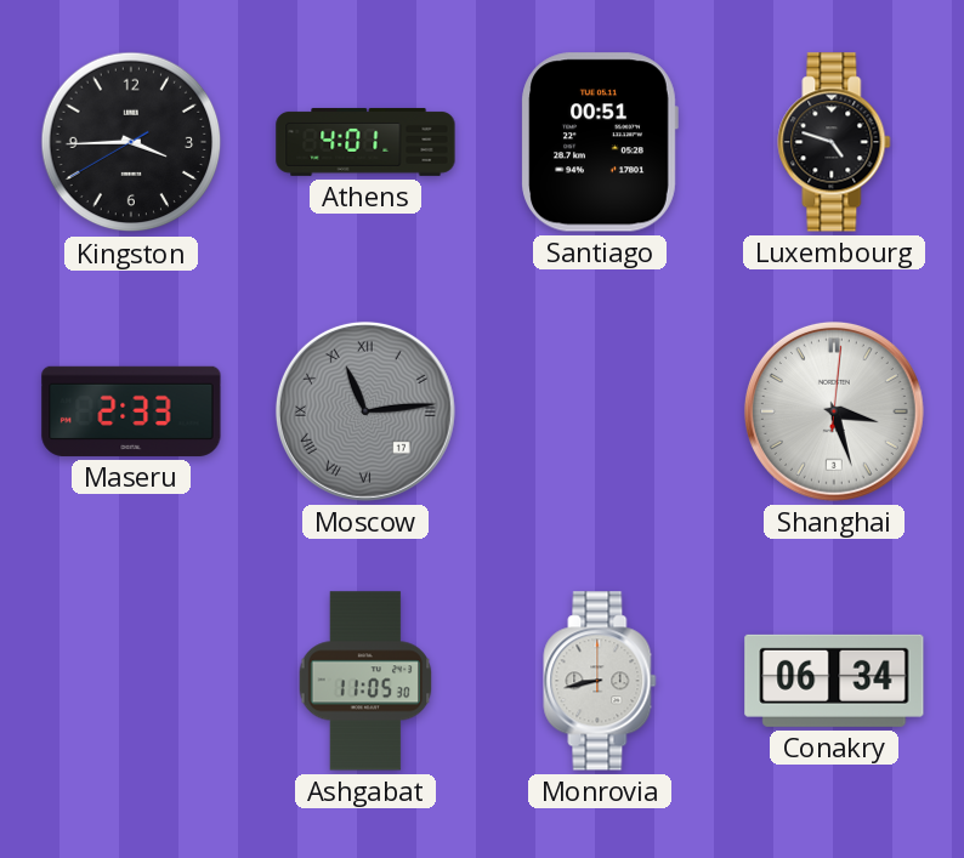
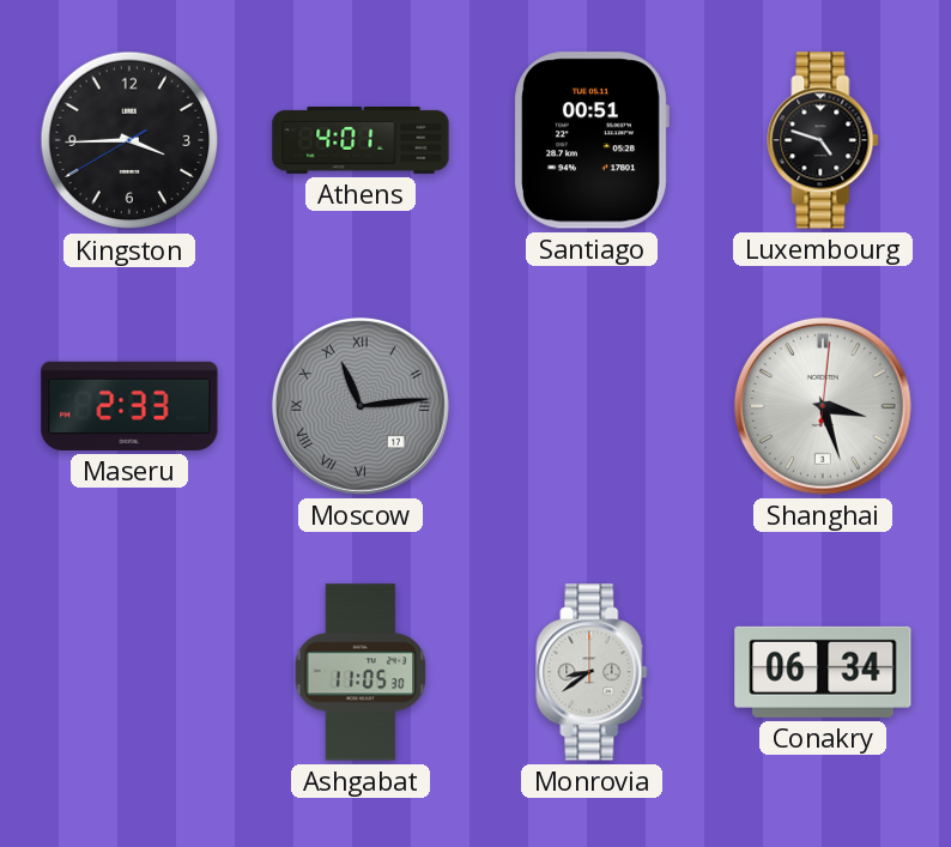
Monrovia: 8:43 -> 8:39 (592, 672)
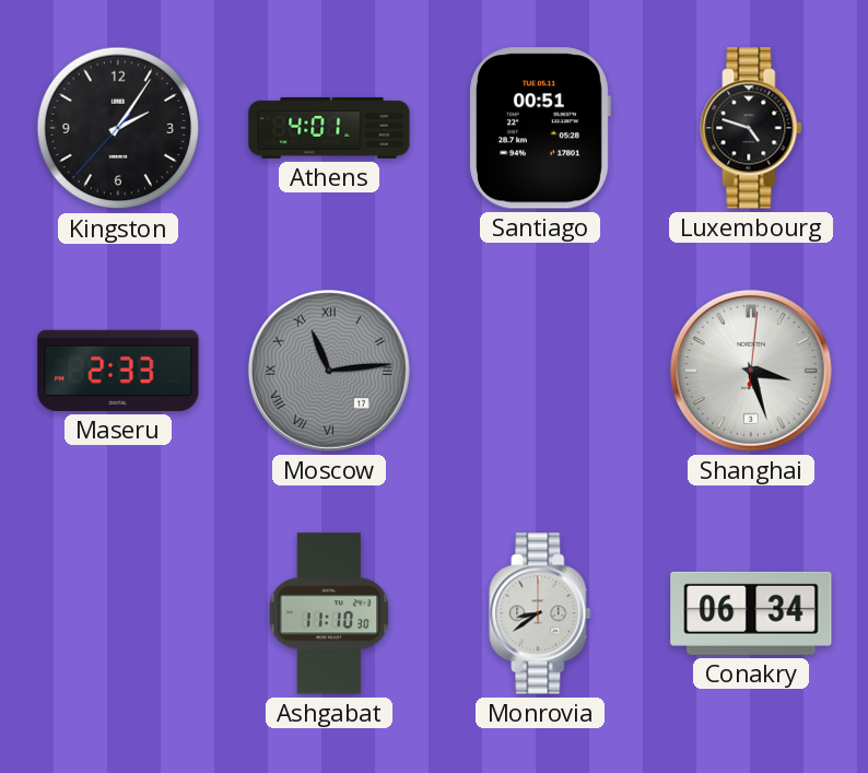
Kingston: 3:44 -> 2:05 (118, 128)
Ashgabat: 11:05 -> 11:10 (329, 613)
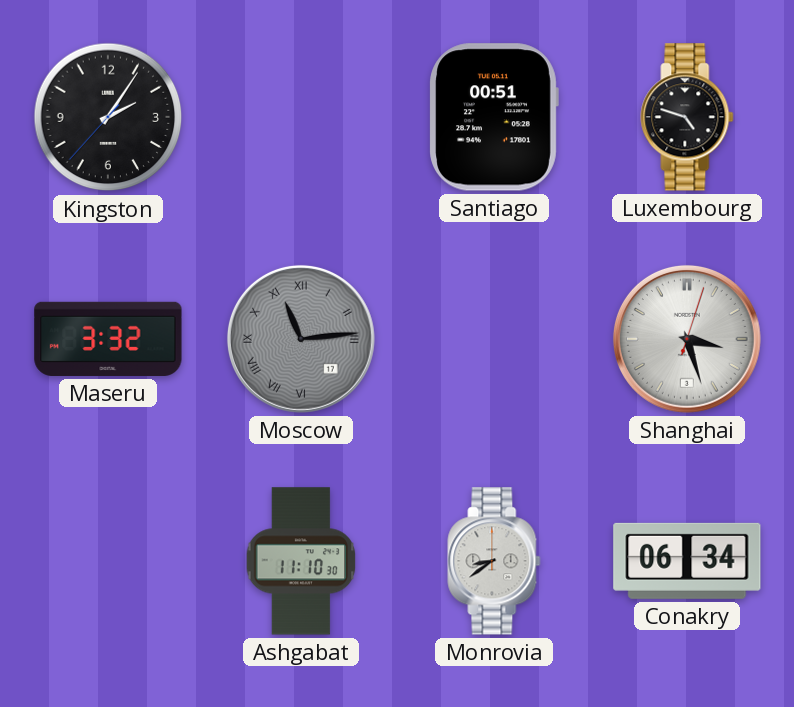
Athens: 4:01 -> none (329, 128)
Maseru: 2:33 -> 3:32 (108, 339)
Shanghai: 3:27:01 -> 3:27:03 (687, 339)
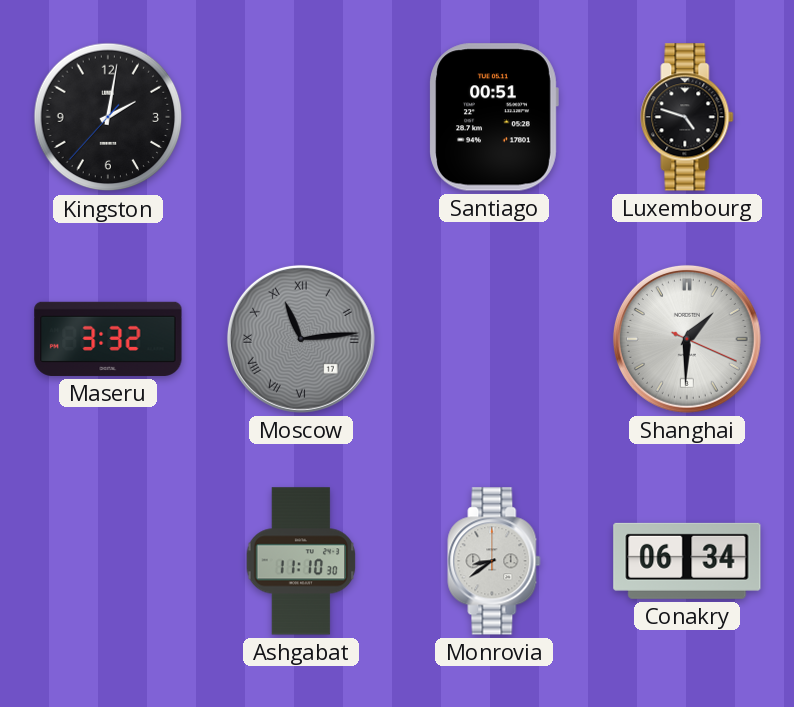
Kingston: 2:05 -> 2:01 (108, 117)
Shanghai: 3:27 -> 1:30 (687, 339)
